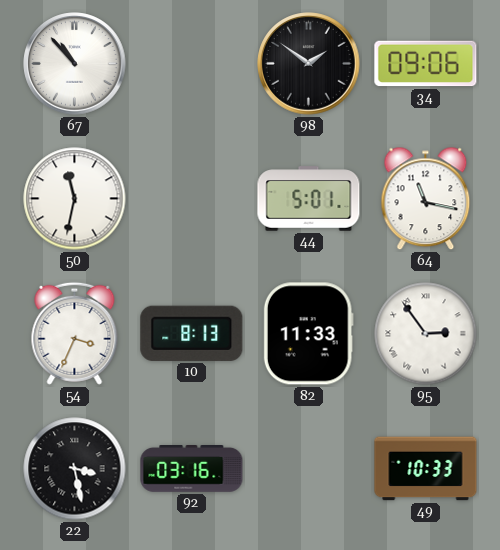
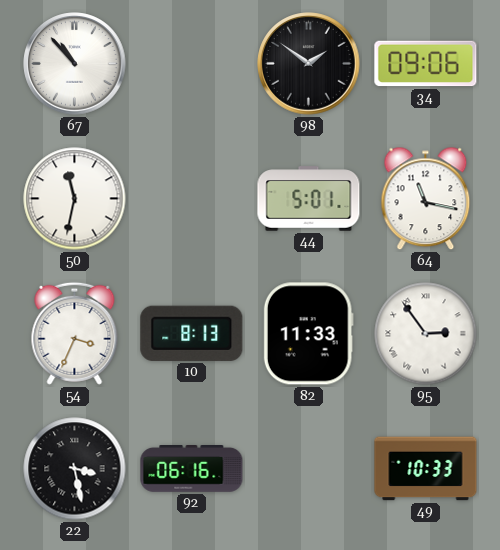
92: 03:16 -> 06:16 (192, 469)
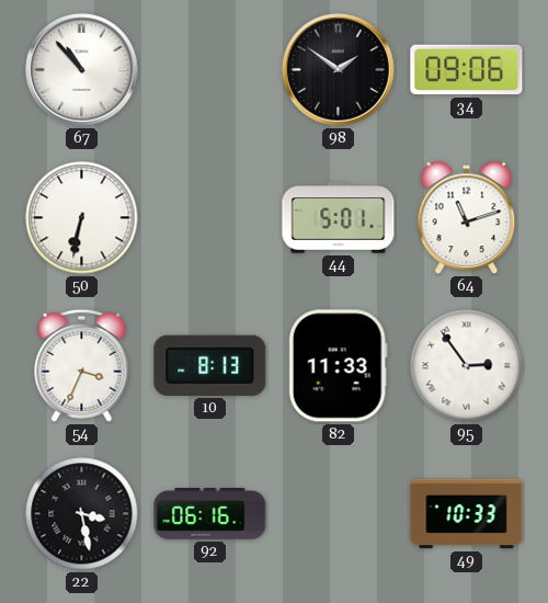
50: 11:32 -> 6:32 (82, 218)
64: 11:17 -> 11:12 (467, 218)
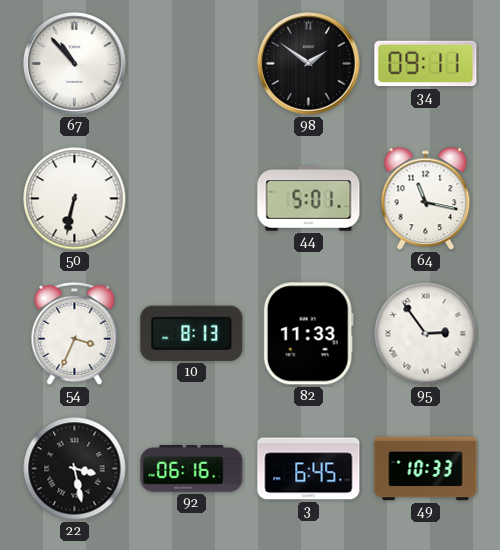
34: 09:06 -> 09:11 (426, 64)
64: 11:12 -> 11:17 (426, 199)
3: none -> 6:45 (309, 469)
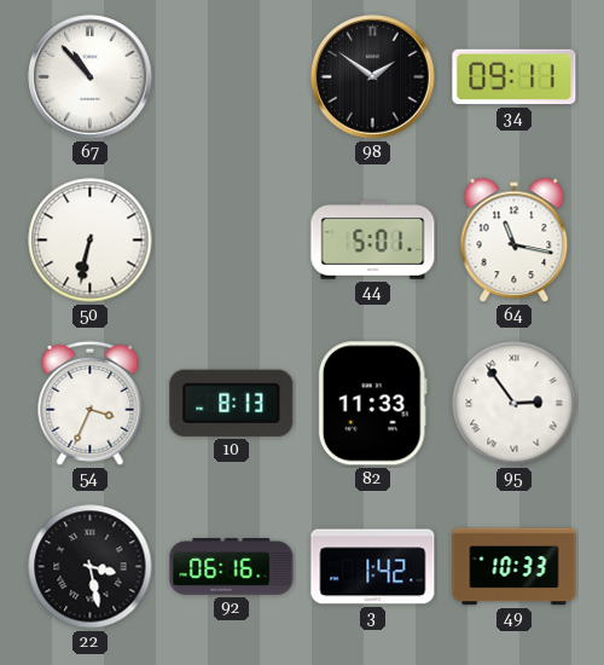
3: 6:45 -> 1:42 (373, 567)
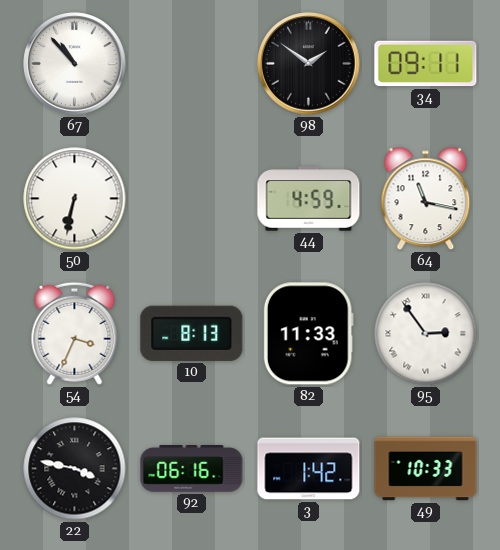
44: 5:01 -> 4:59 (309, 199)
22: 3:28 -> 3:47 (75, 469)
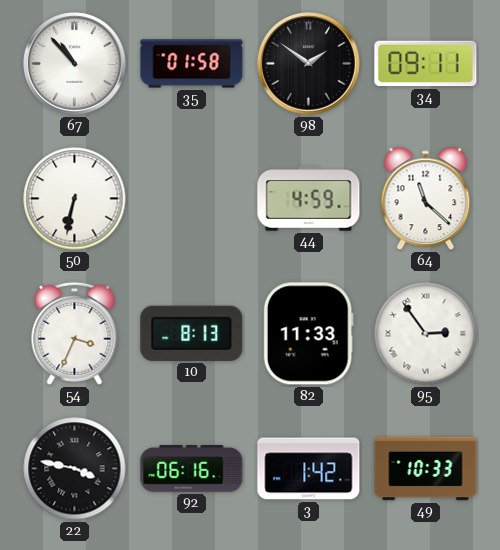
35: none -> 01:58 (192, 64)
64: 11:17 -> 11:22 (426, 199)
